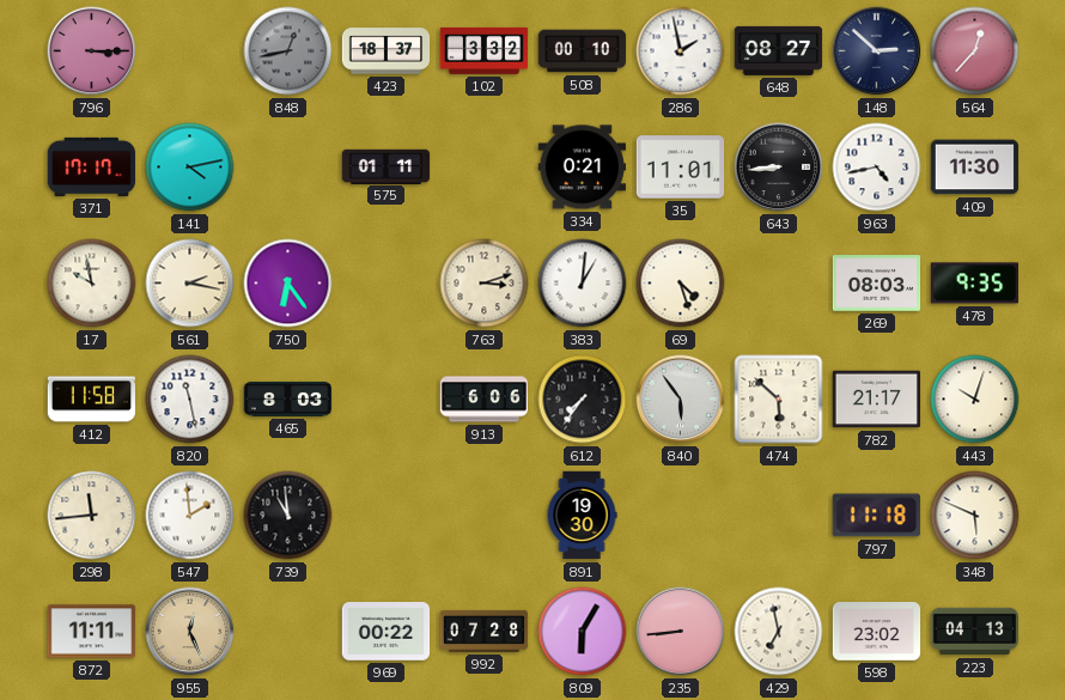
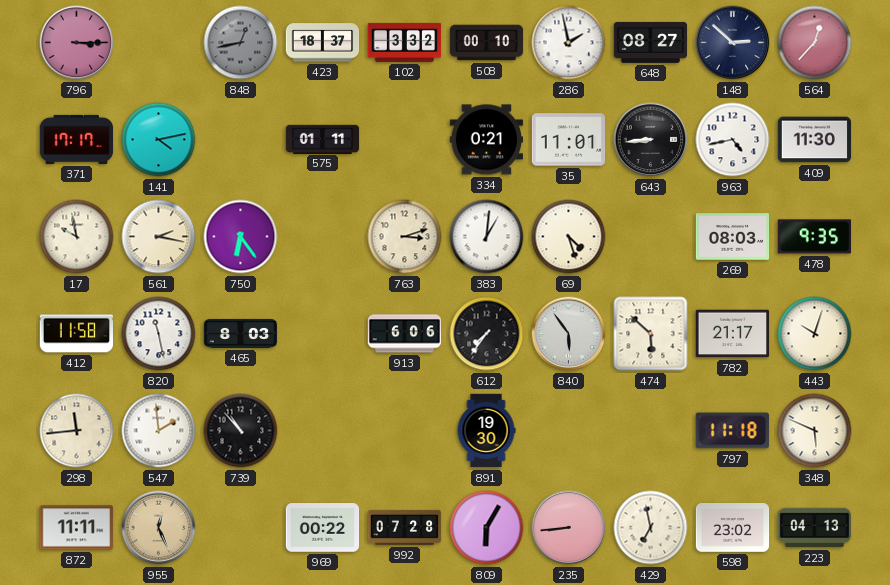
739: 10:59 -> 10:53 (241, 431)
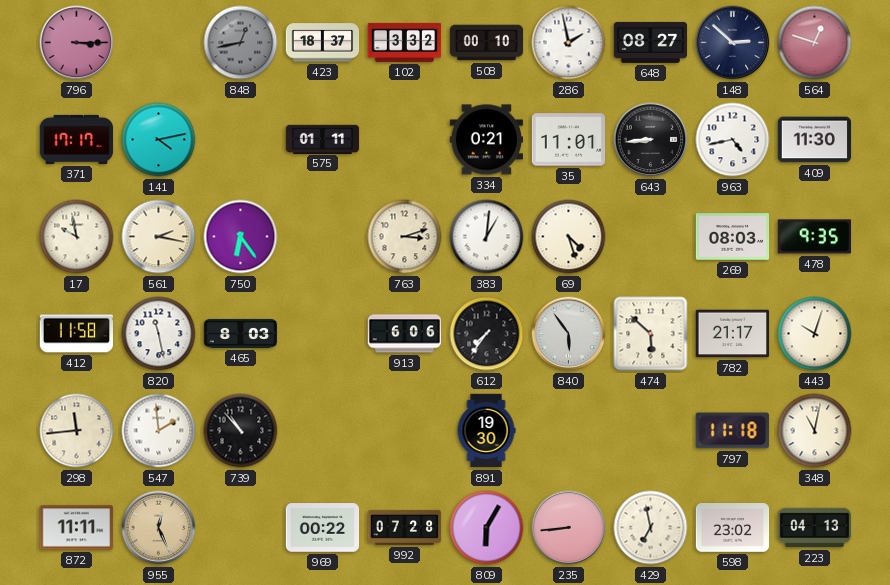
564: 12:37 -> 12:48 (815, 43)
348: 5:49 -> 11:02 (815, 431)
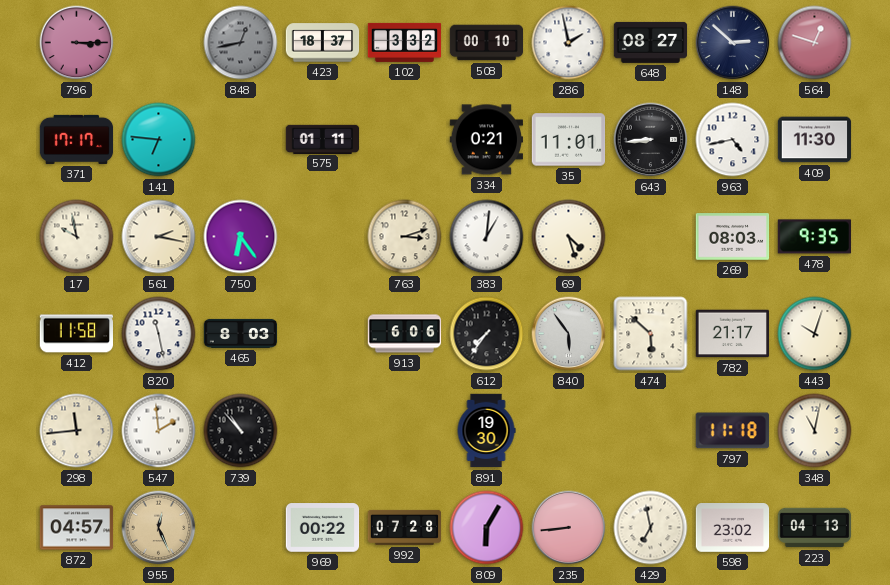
141: 4:13 -> 6:46 (159, 140)
872: 11:11 -> 04:57 (77, 528)
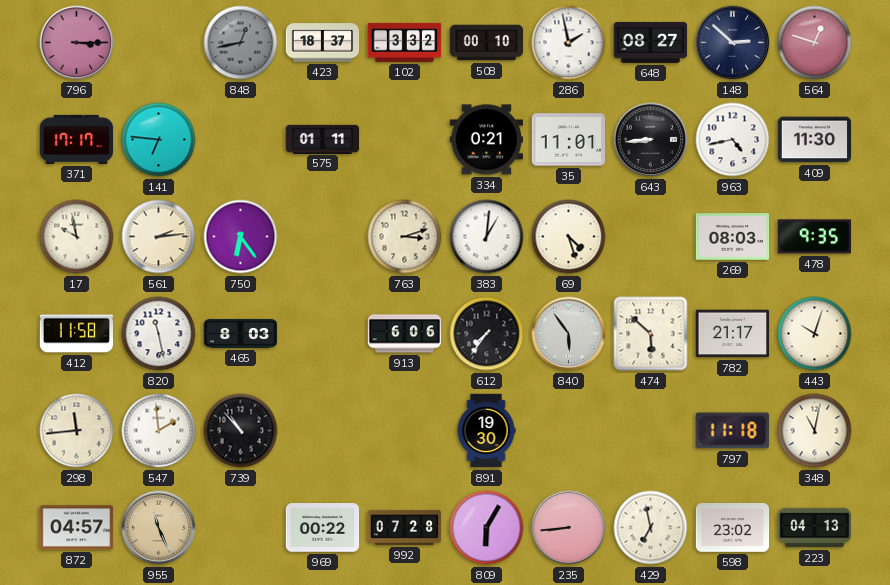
561: 2:17 -> 2:14 (159, 237)
955: 12:26 -> 11:26 (159, 528)
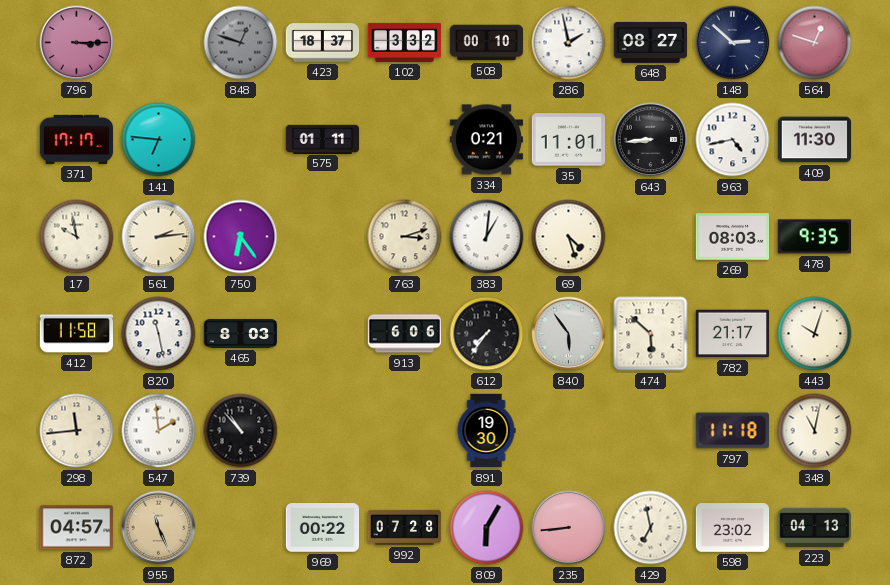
848: 12:43 -> 12:48 (241, 43)
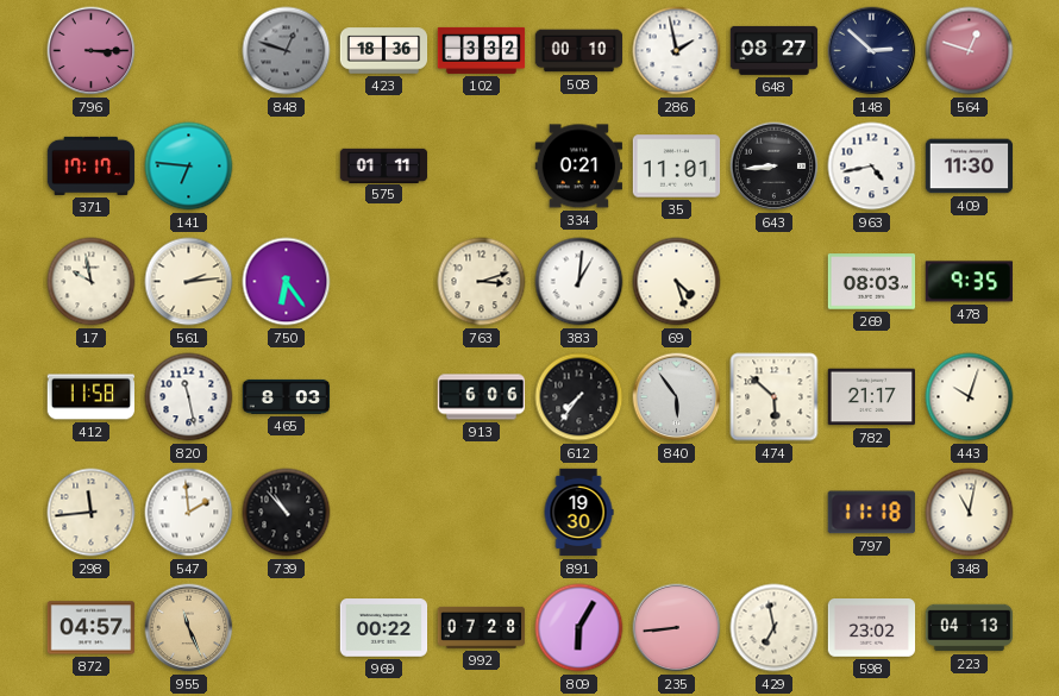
423: 18:37 -> 18:36 (384, 51)
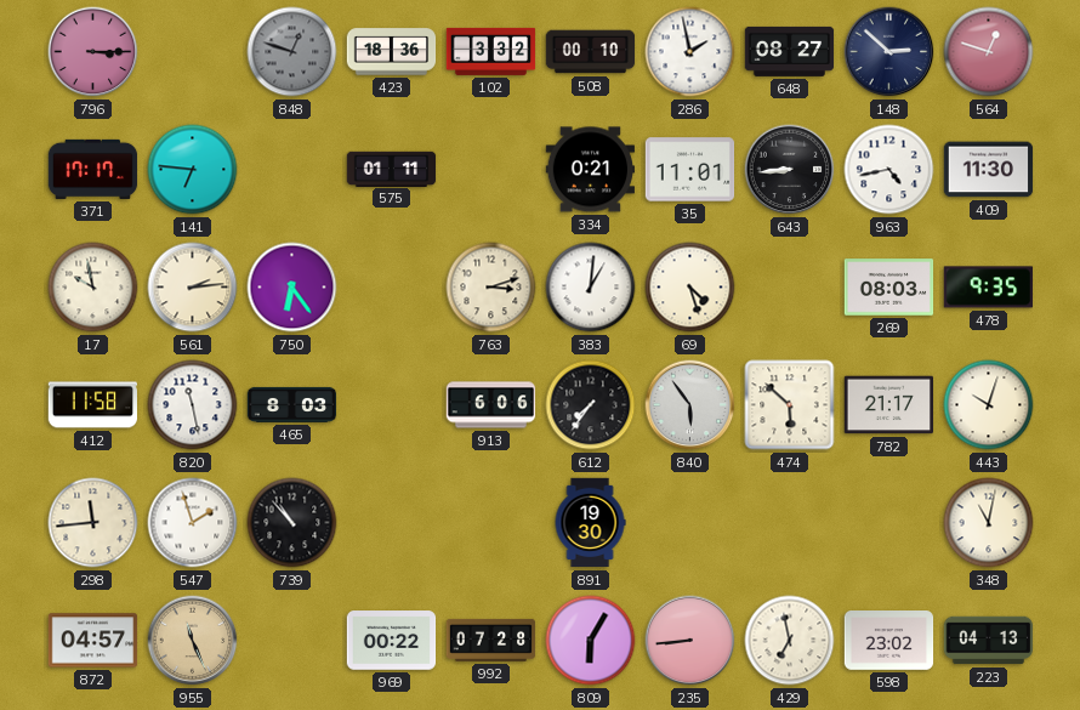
547: 1:59 -> 1:57 (193, 523)
797: 11:18 -> none (871, 513)
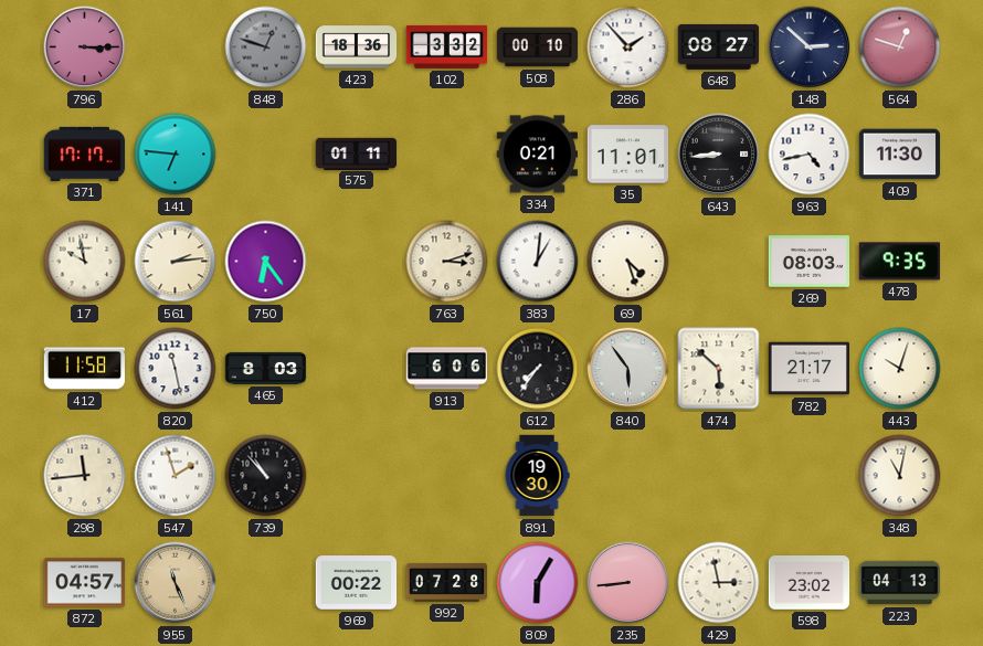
286: 1:58 -> 1:53 (628, 47)
429: 6:58 -> 2:58 (719, 583)
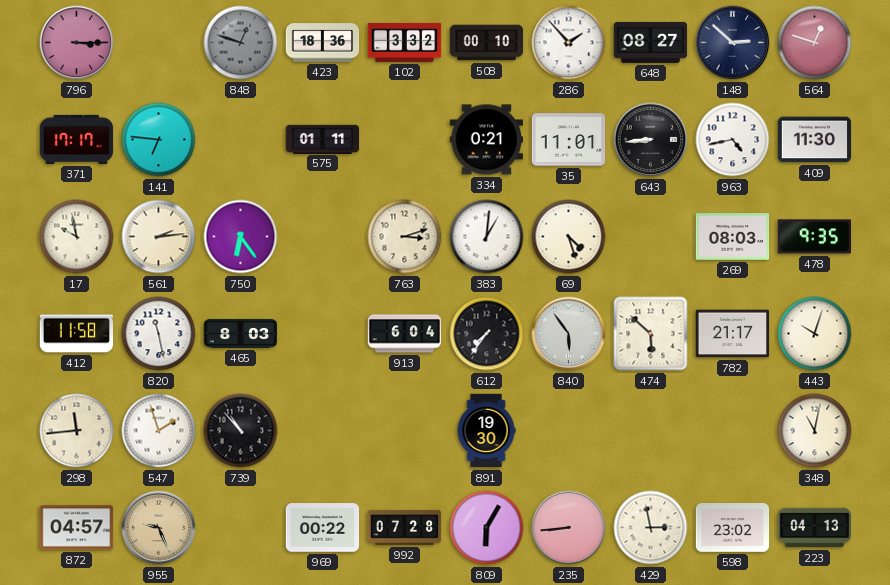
913: 6:06 -> 6:04 (405, 334)
955: 11:26 -> 9:26 (159, 528)
